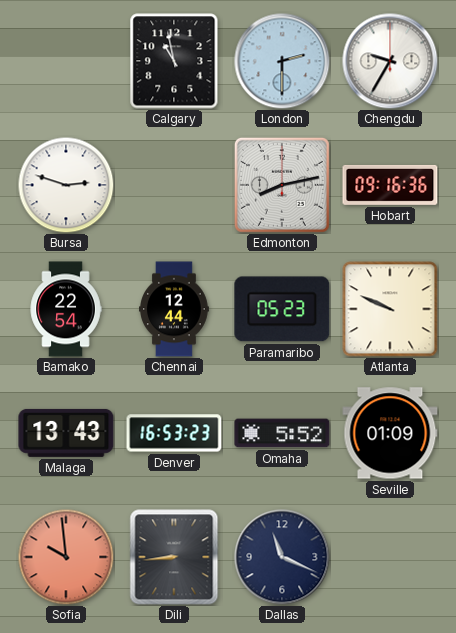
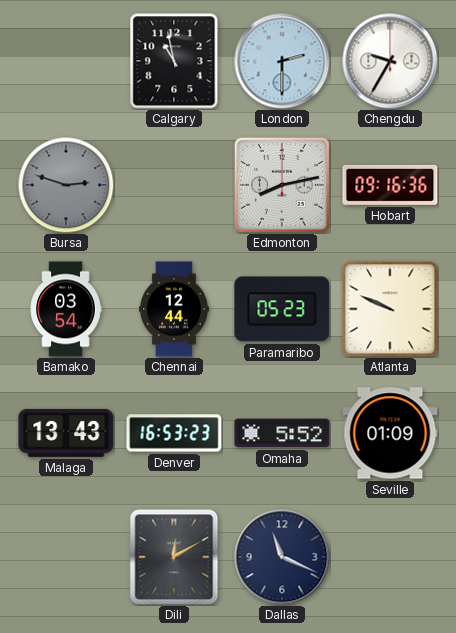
Bursa dial: white -> grey (66, 185)
Bamako: 22:54 -> 03:54 (66, 309)
Sofia: 9:59 -> none (66, 557)
Dili: 8:44 -> 12:10 (174, 557)
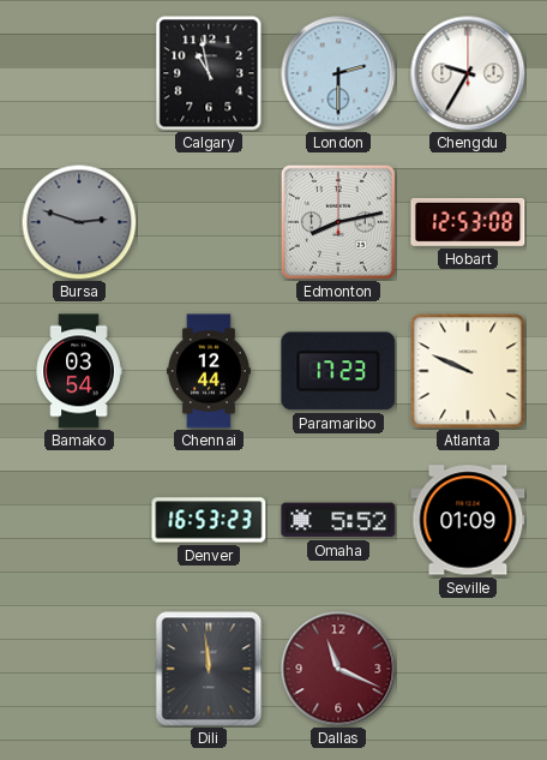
Hobart: 09:16 -> 12:53 (468, 222)
Paramaribo: 05:23 -> 17:23 (338, 371)
Malaga: 13:43 -> none (66, 433)
Dili: 12:10 -> 11:59 (209, 669)
Dallas dial: navy -> burgundy (338, 669)
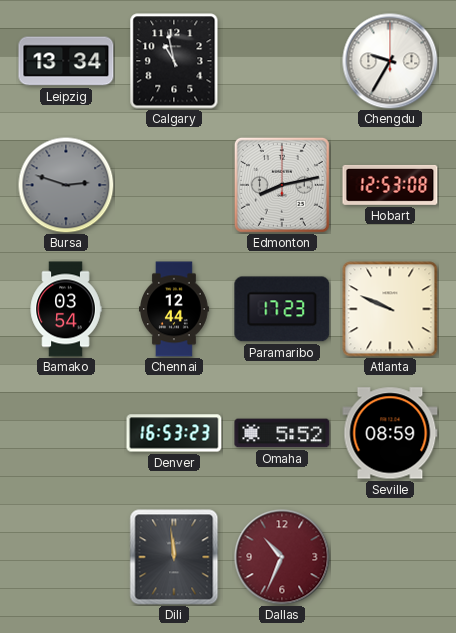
Leipzig: none -> 13:34 (66, 61)
London: 2:30 -> none (338, 73)
Seville: 01:09 -> 08:59 (390, 433)
Dallas: 11:19 -> 10:34 (282, 557)
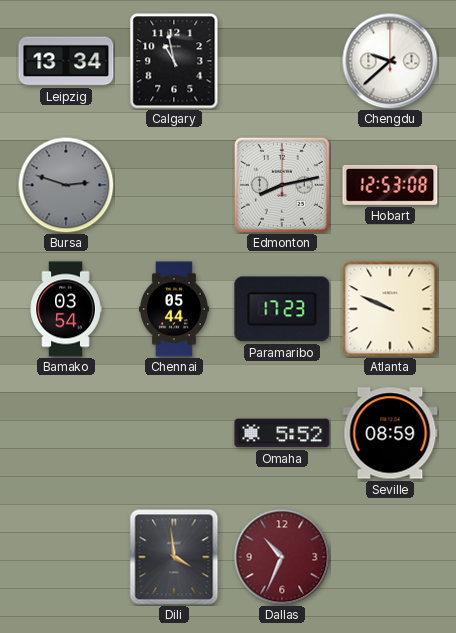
Chengdu: 9:35 -> 9:38 (390, 61)
Chennai: 12:44 -> 05:44 (175, 309)
Denver: 16:53 -> none (174, 433)
Dili: 11:59 -> 3:59 (174, 557)
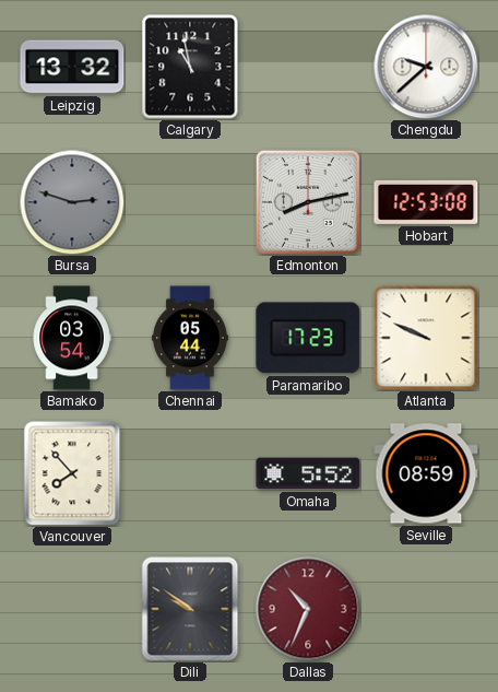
Leipzig: 13:34 -> 13:32 (72, 67)
Vancouver: none -> 7:53 (72, 473)
Dili: 3:59 -> 9:51 (190, 609)
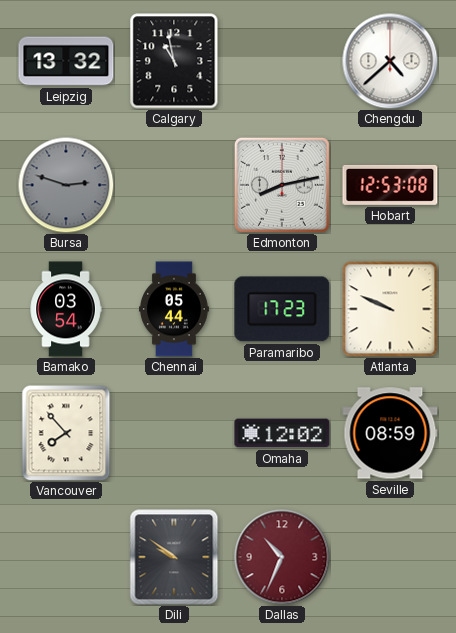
Chengdu: 9:38 -> 4:38 (390, 61)
Omaha: 5:52 -> 12:02 (282, 433)
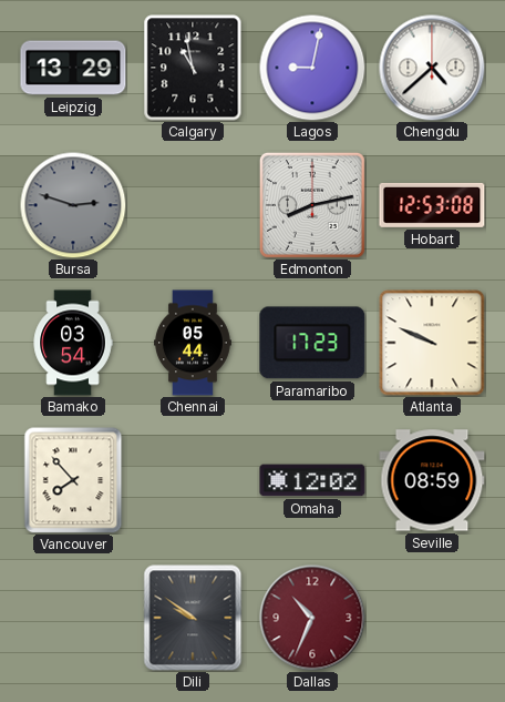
Leipzig: 13:32 -> 13:29 (73, 68)
Lagos: none -> 9:02 (312, 68)
